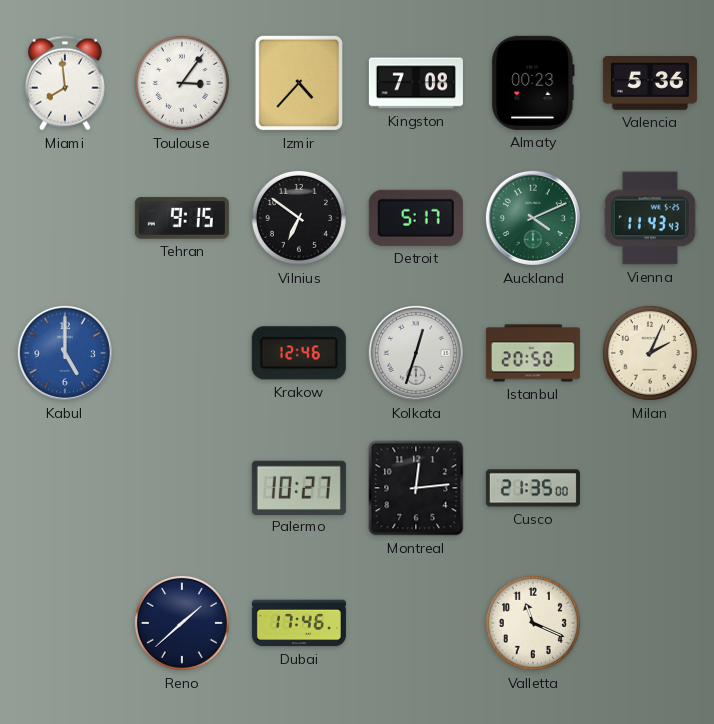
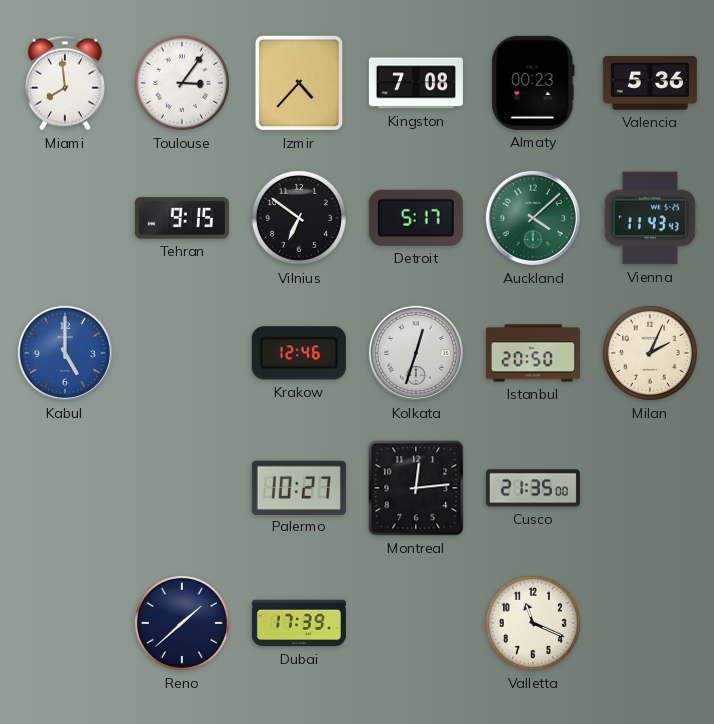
Auckland: 4:11 -> 4:08 (533, 218)
Dubai: 17:46 -> 17:39 (299, 623)
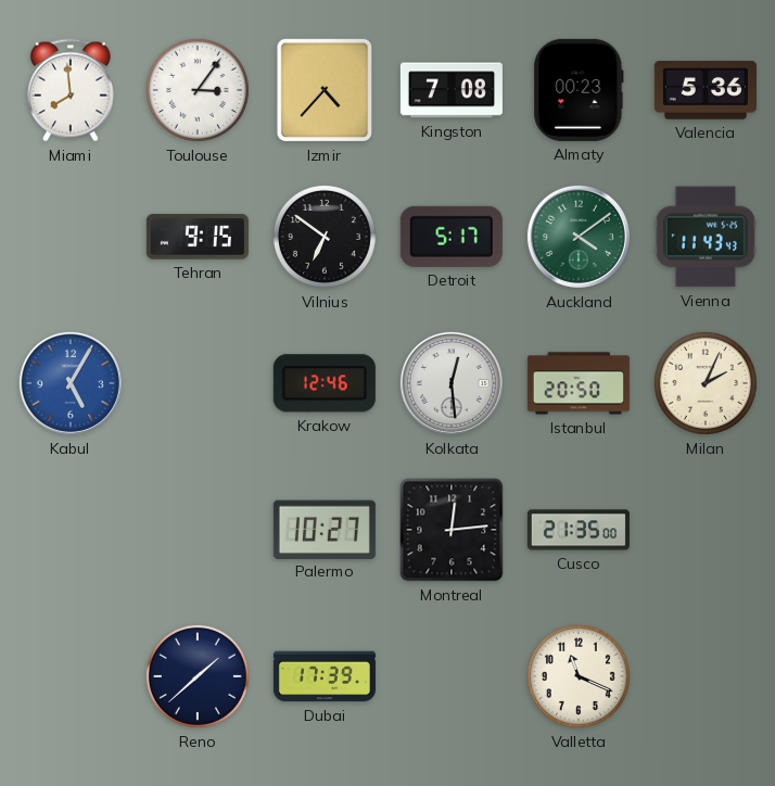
Auckland: 4:08 -> 4:09 (579, 237)
Kabul: 5:00 -> 5:05 (71, 383)
Kolkata: 12:33 -> 12:29 (452, 383)
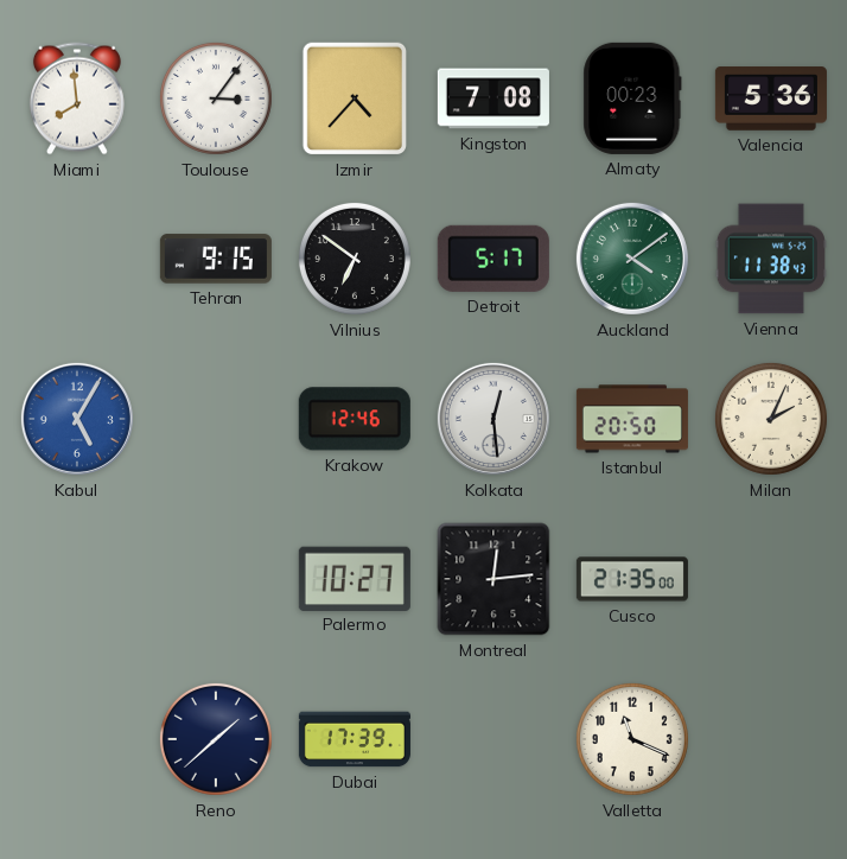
Vienna: 11:43 -> 11:38 (771, 259)
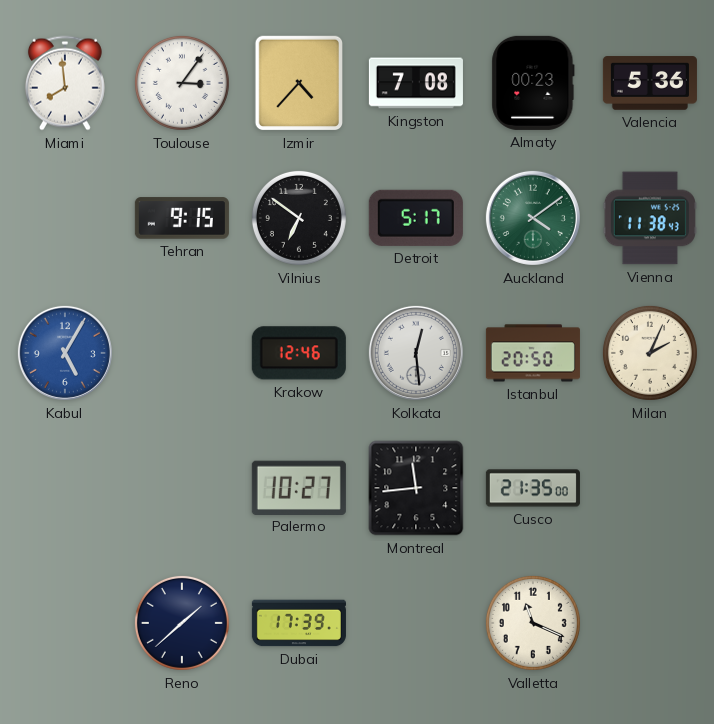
Montreal: 12:14 -> 11:44 (416, 488)
